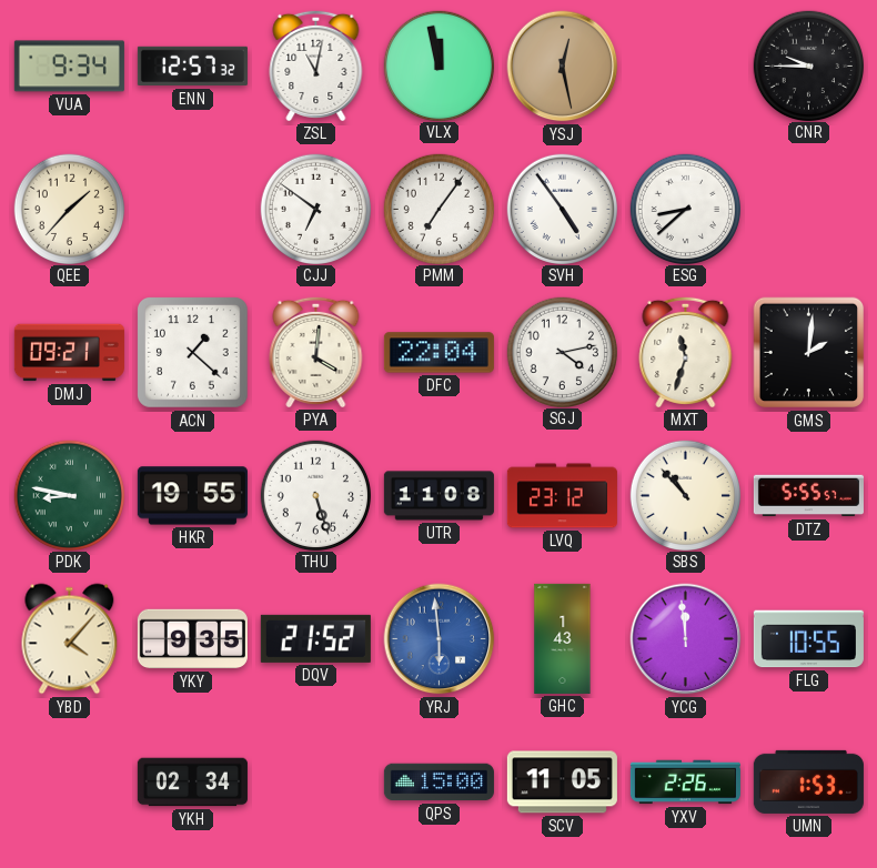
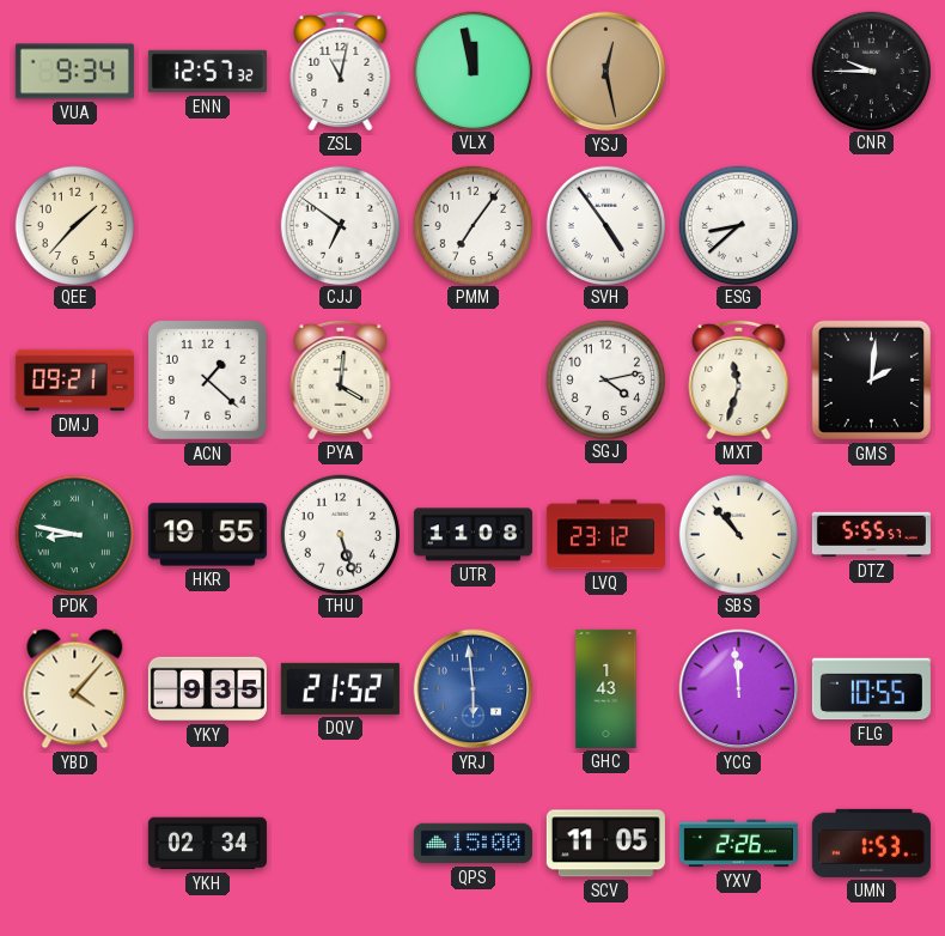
DFC: 22:04 -> none (438, 353)
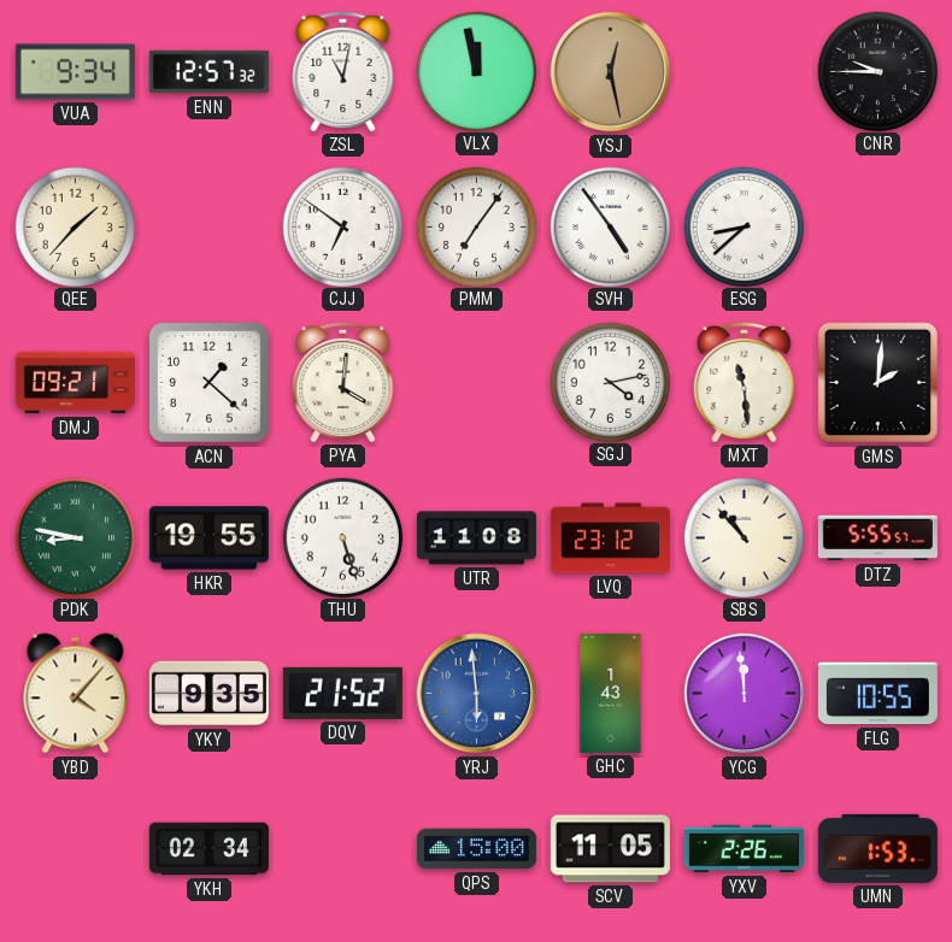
MXT: 11:33 -> 11:29 (745, 382)
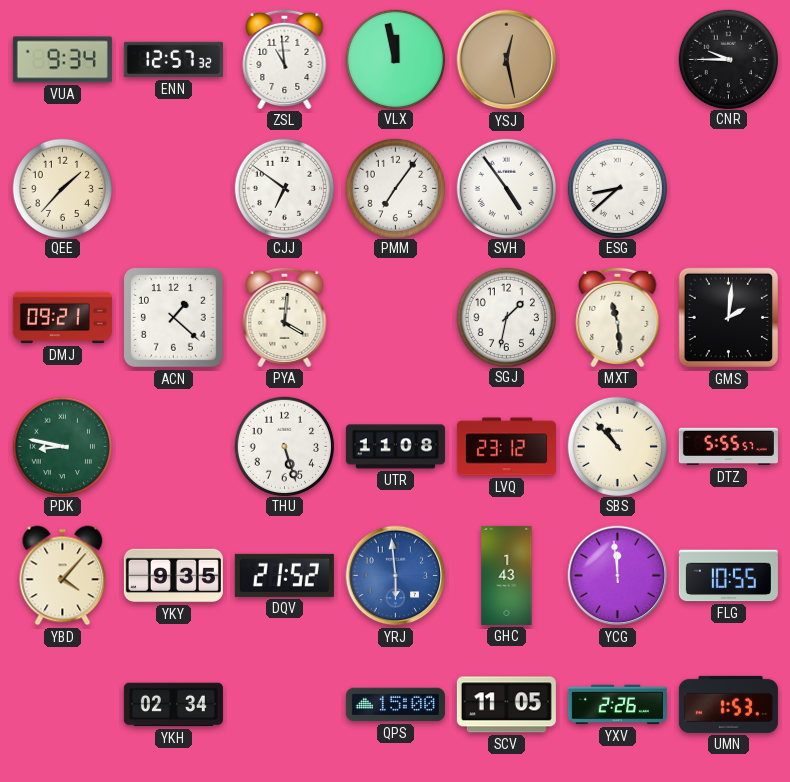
ZSL: 11:02 -> 10:59 (285, 59)
SGJ: 4:13 -> 1:32 (506, 317)
HKR: 19:55 -> none (208, 538)
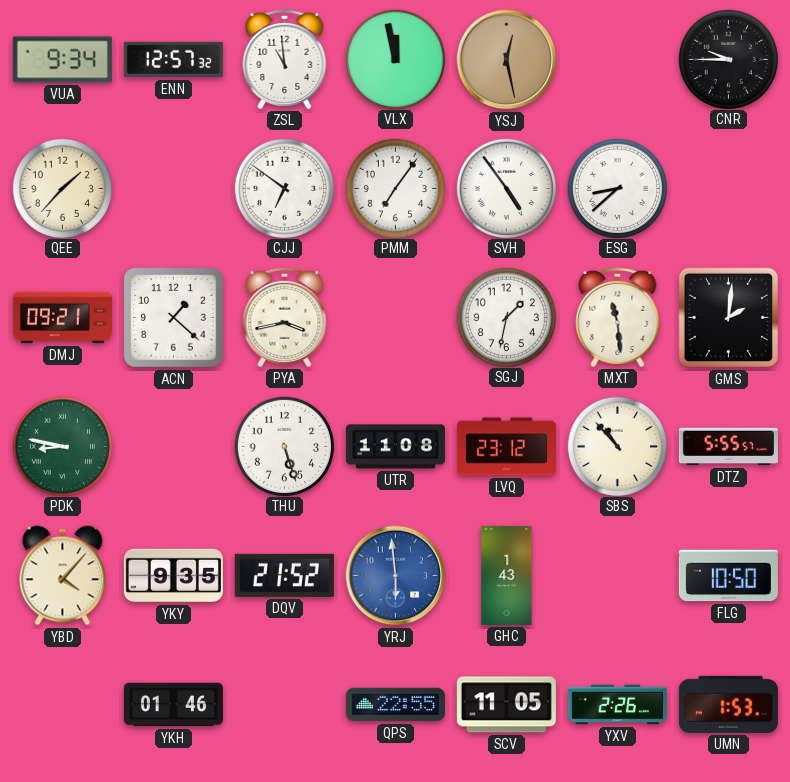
PYA: 4:01 -> 3:43 (285, 317)
YCG: 11:59 -> none (618, 576)
FLG: 10:55 -> 10:50 (728, 576)
YKH: 02:34 -> 01:46 (173, 705)
QPS: 15:00 -> 22:55 (395, 705)
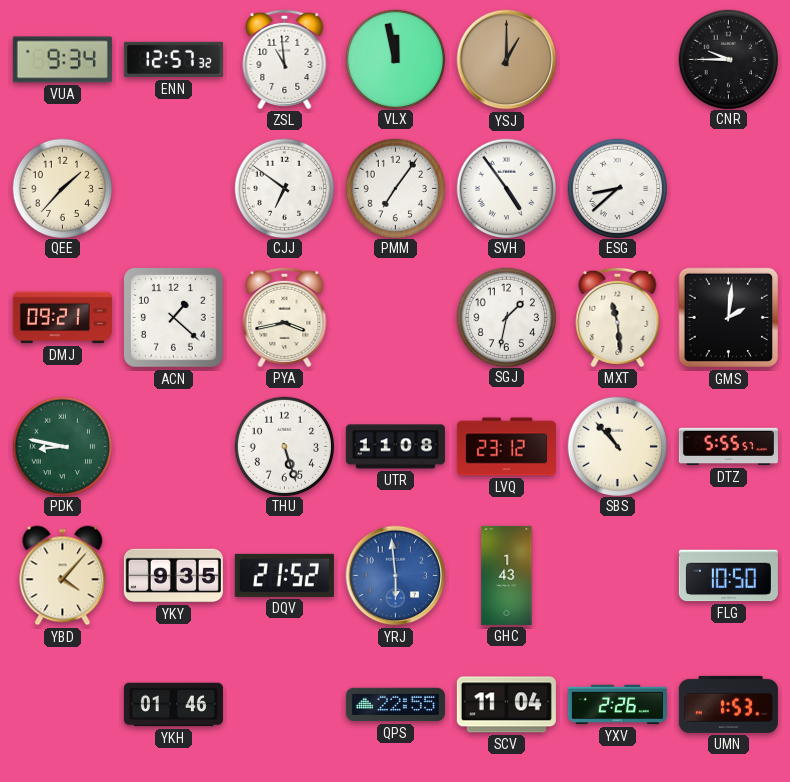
YSJ: 12:28 -> 1:00 (507, 60)
SCV: 11:05 -> 11:04 (506, 705)
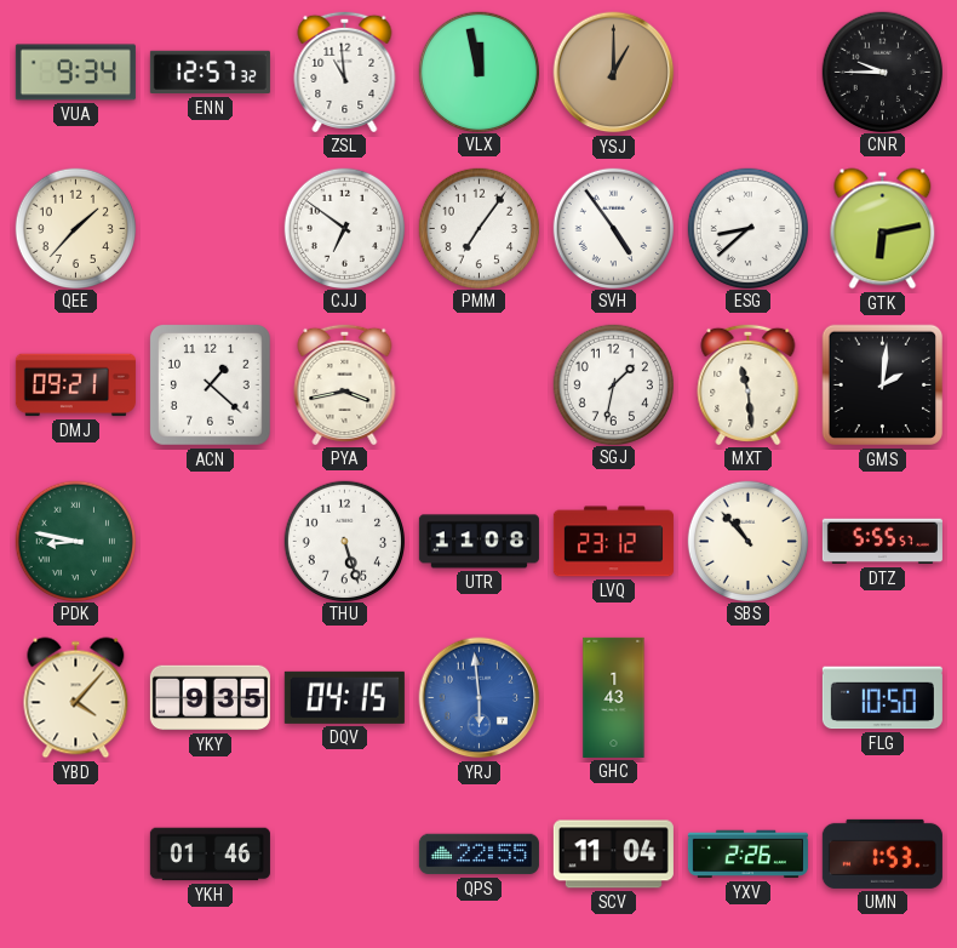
GTK: none -> 6:13 (883, 229)
DQV: 21:52 -> 04:15 (344, 697)
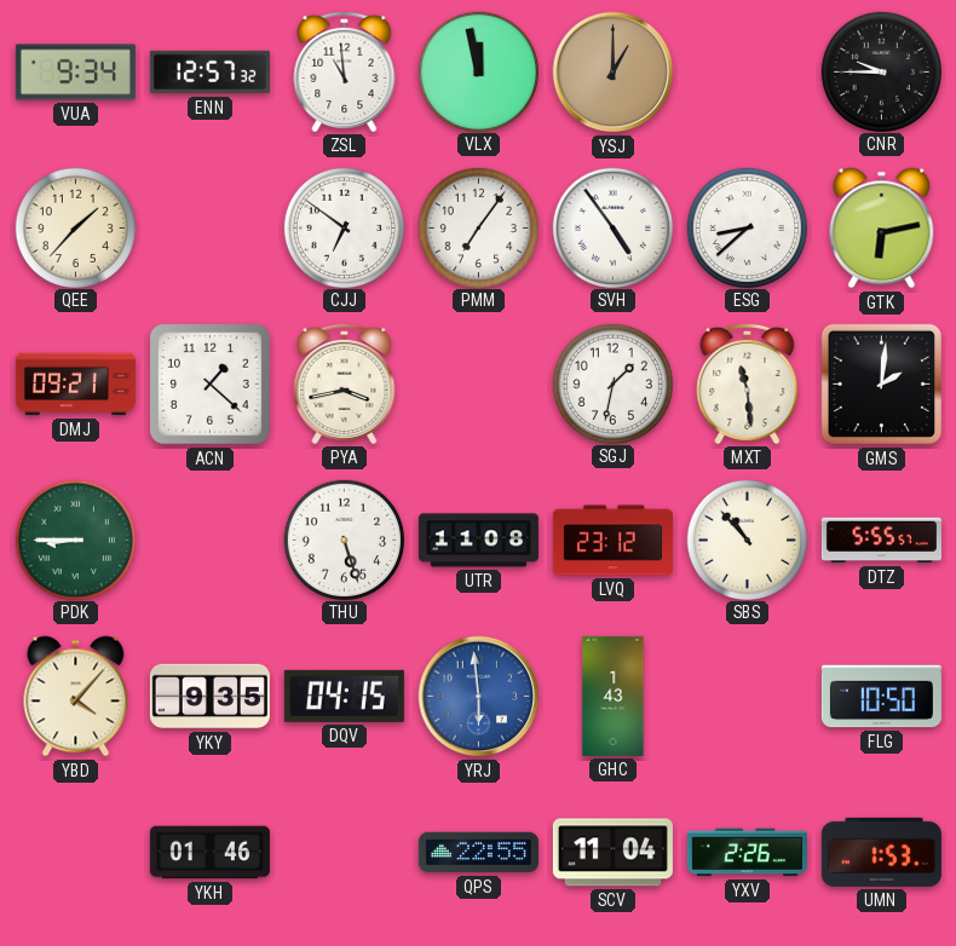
PDK: 8:47 -> 8:45 (75, 540)
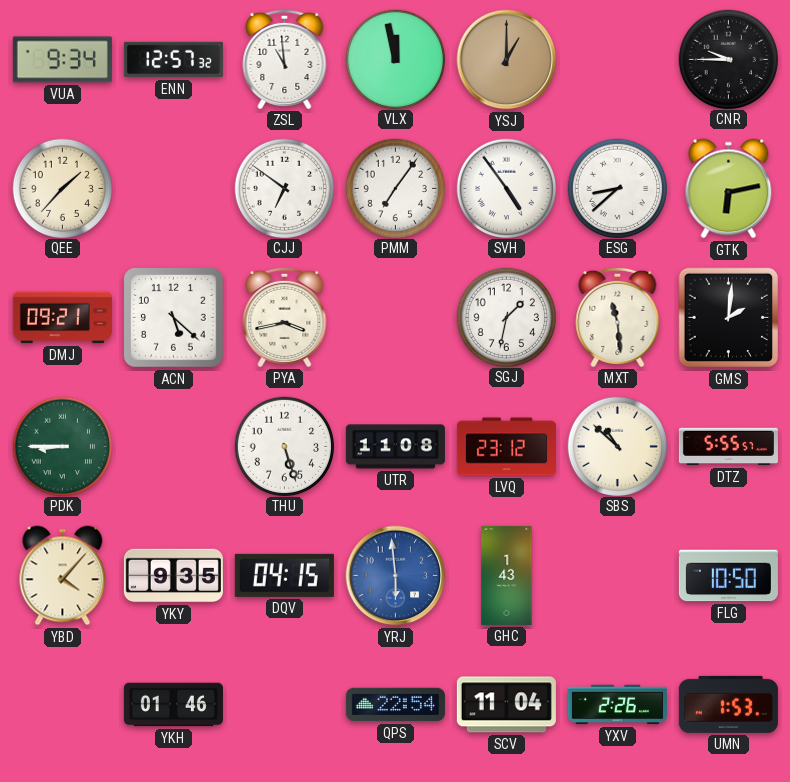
ACN: 1:22 -> 5:22 (174, 318)
SBS: 10:53 -> 10:52 (617, 446)
QPS: 22:55 -> 22:54 (395, 705)
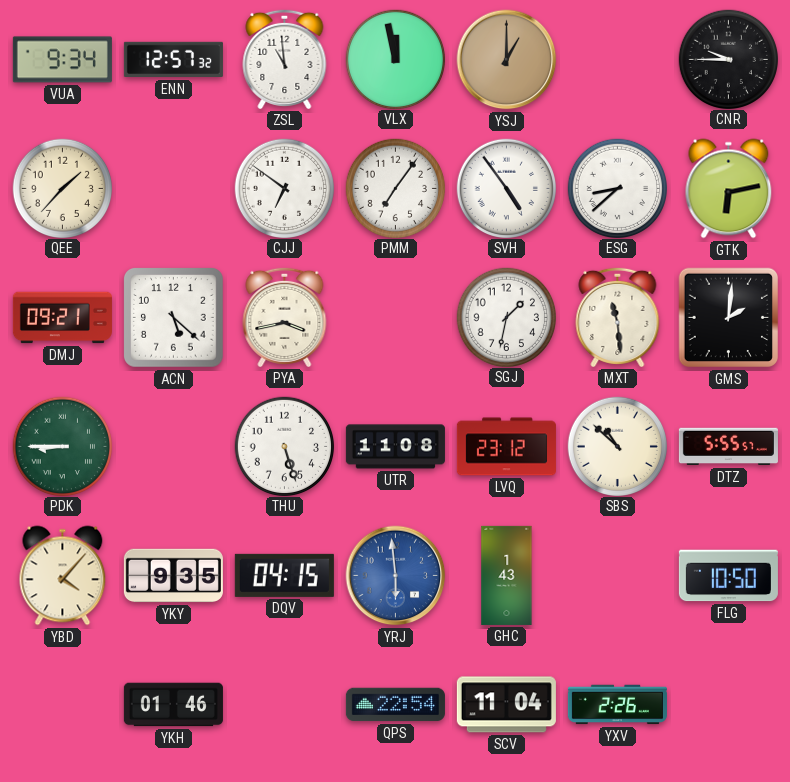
UMN: 1:53 -> none (728, 704)
